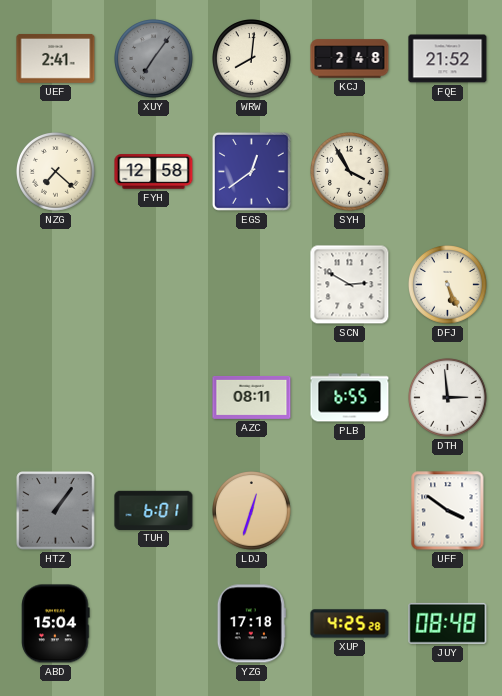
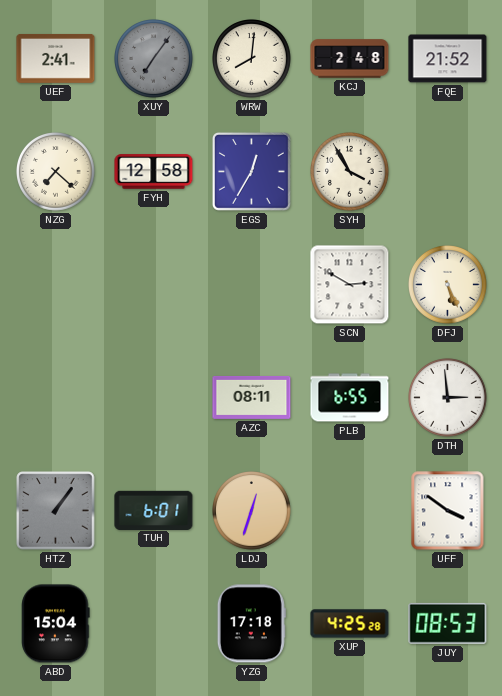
EGS: 12:39 -> 12:35 (251, 171)
JUY: 08:48 -> 08:53 (448, 623)
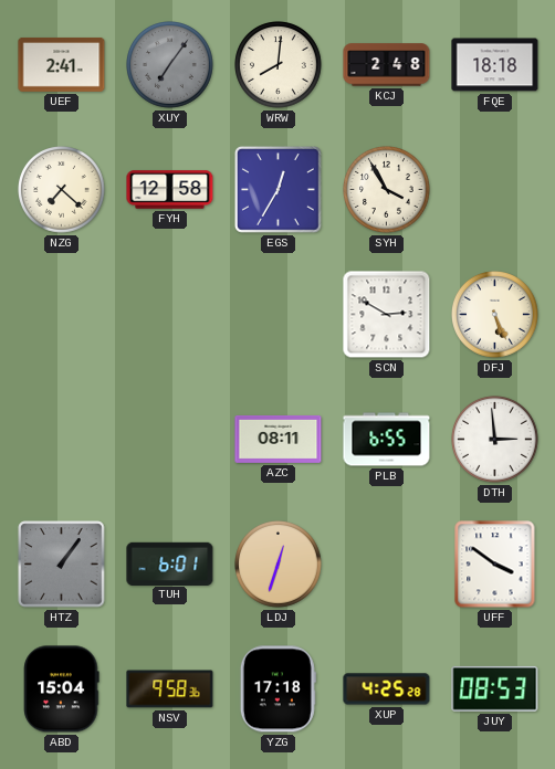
FQE: 21:52 -> 18:18 (495, 65)
NSV: none -> 9:58 (170, 689)
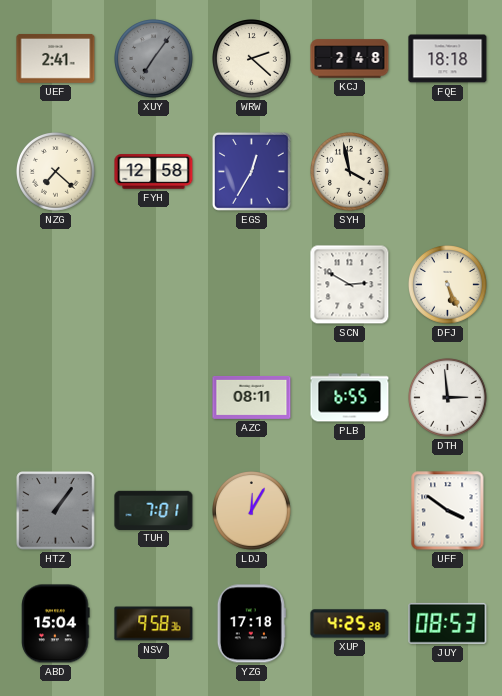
WRW: 8:01 -> 2:22 (252, 59)
SYH: 3:55 -> 3:58 (350, 172)
TUH: 6:01 -> 7:01 (154, 510)
LDJ: 12:33 -> 12:05 (252, 511)
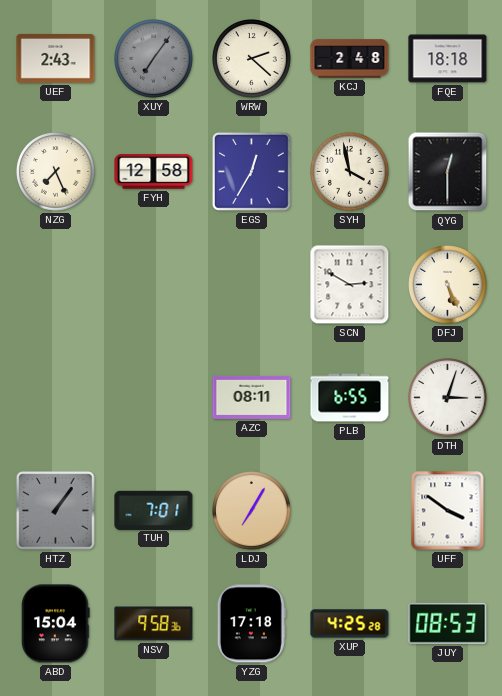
UEF: 2:41 -> 2:43 (56, 58)
NZG: 7:22 -> 7:26 (56, 172)
QYG: none -> 12:30 (448, 172)
DTH: 2:59 -> 3:03 (448, 398)
LDJ: 12:05 -> 7:05 (252, 511)
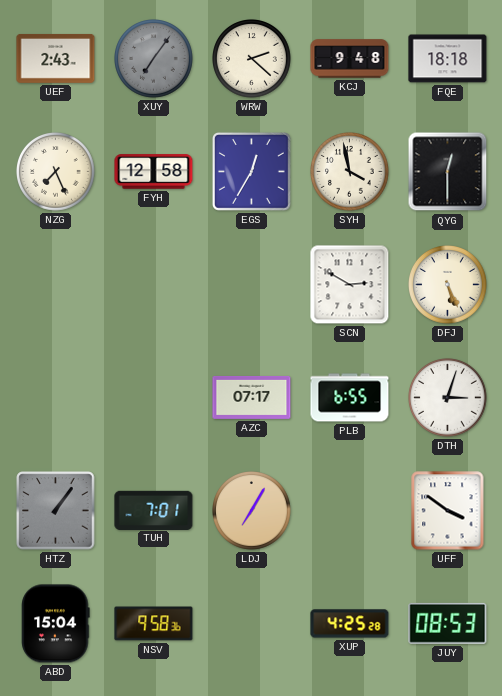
KCJ: 2:48 -> 9:48 (350, 59)
AZC: 08:11 -> 07:17 (252, 397)
YZG: 17:18 -> none (251, 624)
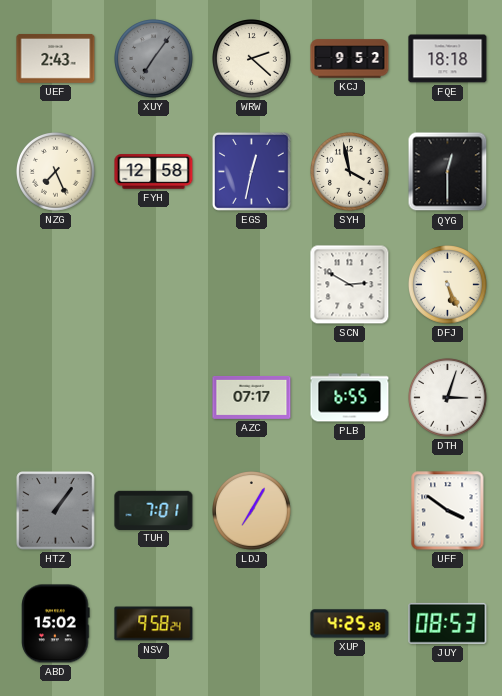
KCJ: 9:48 -> 9:52 (350, 59)
EGS: 12:35 -> 12:32 (251, 171)
ABD: 15:04 -> 15:02 (56, 624)
NSV: 9:58:36 -> 9:58:24 (154, 624)
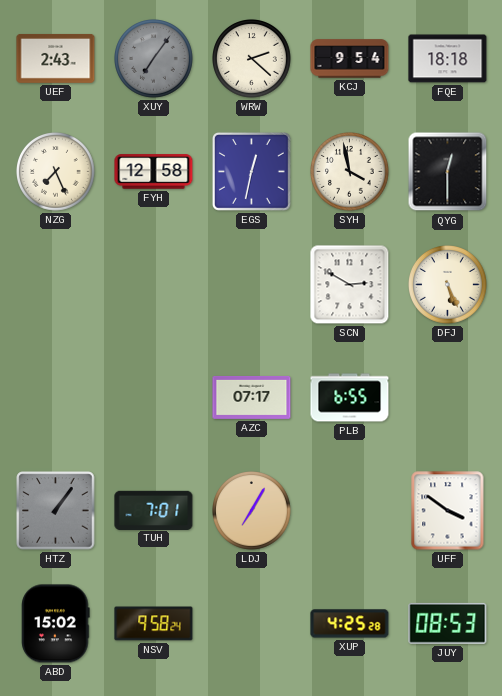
KCJ: 9:52 -> 9:54 (350, 59)
DTH: 3:03 -> none (448, 398)
